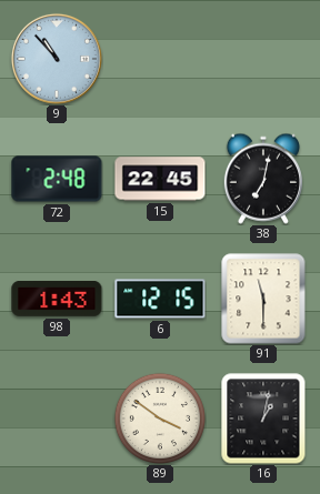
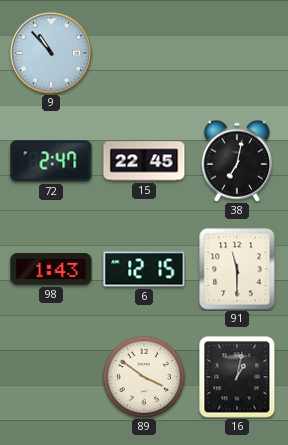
72: 2:48 -> 2:47 (51, 161)
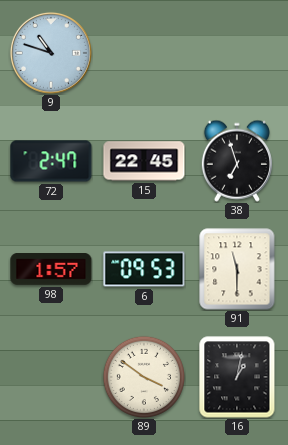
9: 10:53 -> 10:48 (51, 53)
38: 7:02 -> 6:57 (237, 161)
98: 1:43 -> 1:57 (51, 270)
6: 12:15 -> 09:53 (144, 269)
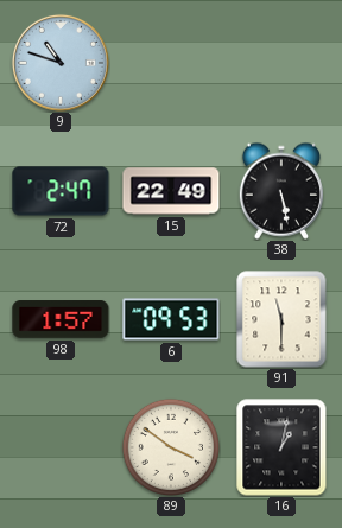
15: 22:45 -> 22:49 (171, 191)
38: 6:57 -> 5:28 (281, 191)
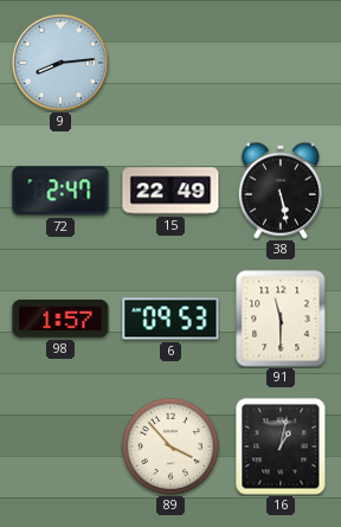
9: 10:48 -> 8:14 (60, 63)
89: 3:51 -> 3:53 (169, 445)
